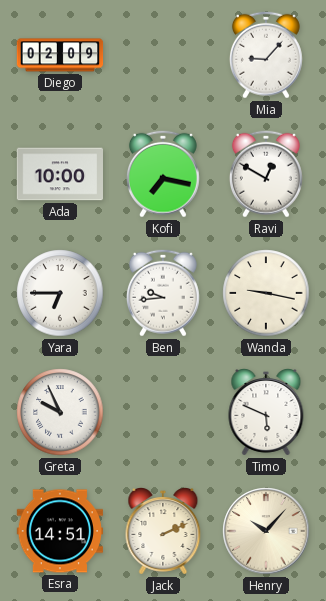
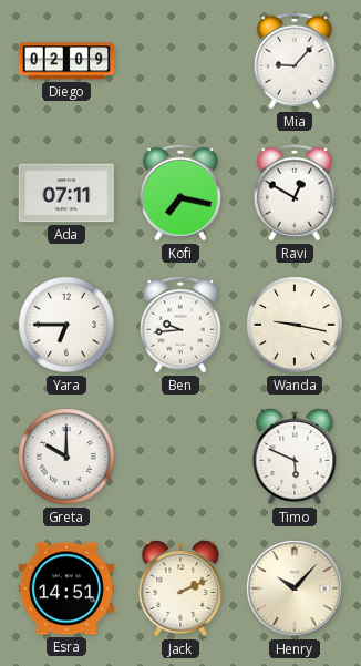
Ada: 10:00 -> 07:11 (66, 193)
Greta: 9:56 -> 10:00 (66, 457)
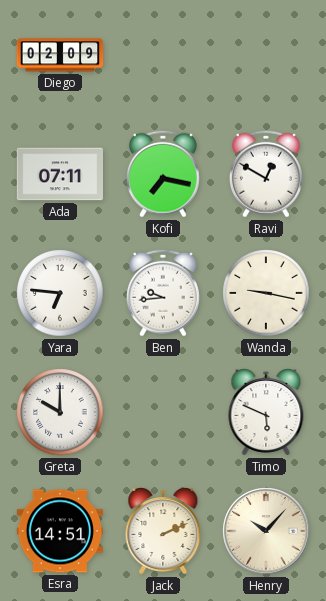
Mia: 9:07 -> none (295, 61)
Yara: 6:45 -> 6:46 (60, 293)
